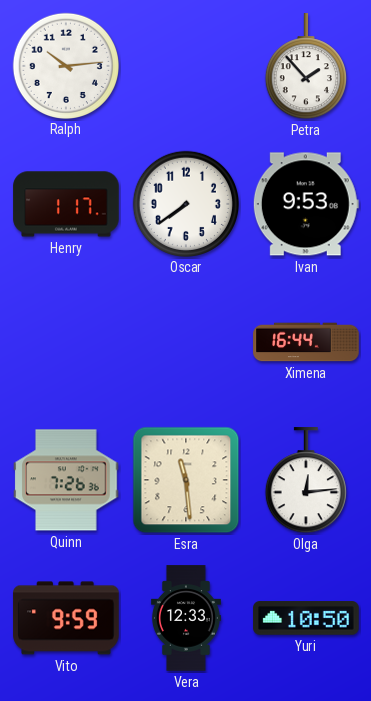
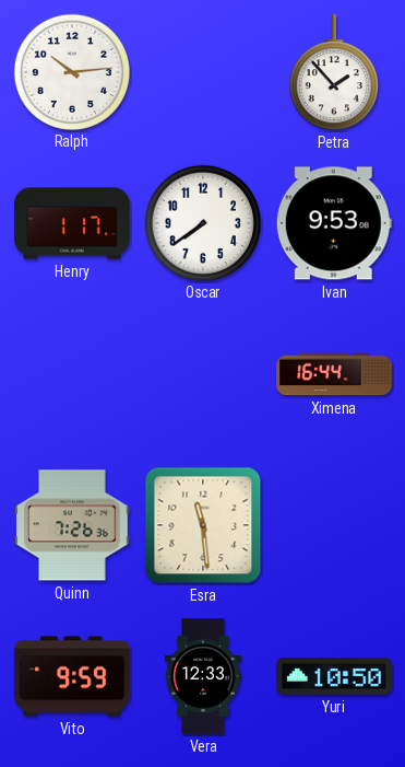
Olga: 12:14 -> none (306, 481)
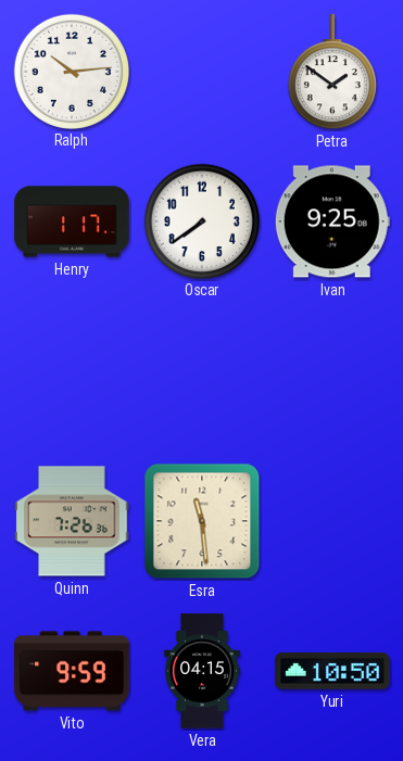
Petra: 1:53 -> 1:51 (332, 73)
Ivan: 9:53 -> 9:25 (332, 221)
Ximena: 16:44 -> none (334, 374)
Vera: 12:33 -> 04:15 (202, 671)
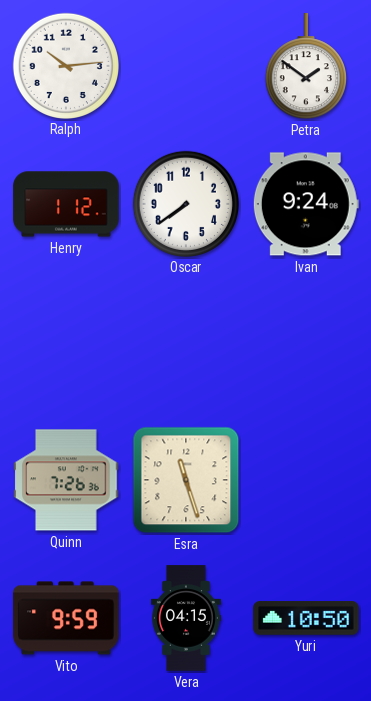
Henry: 1:17 -> 1:12 (66, 204)
Ivan: 9:25 -> 9:24 (306, 204)
Esra: 11:29 -> 11:27 (186, 480)
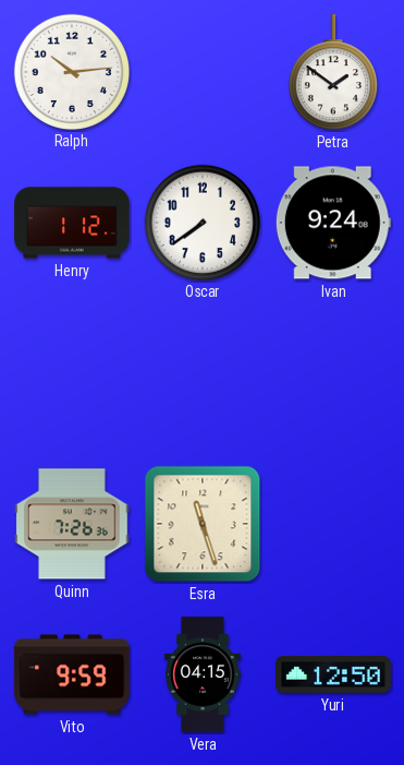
Yuri: 10:50 -> 12:50 (333, 674)
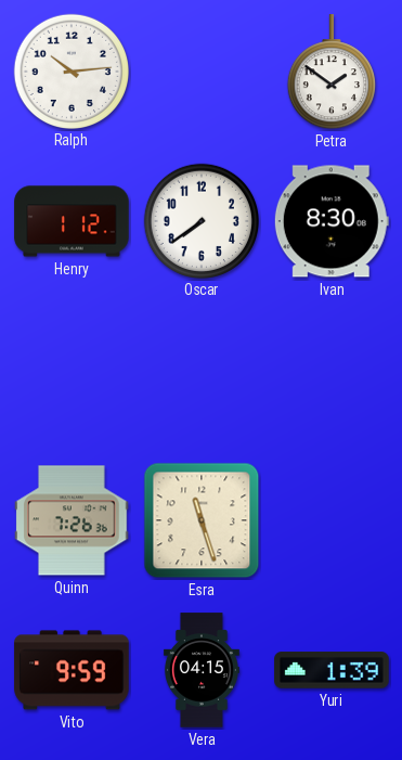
Ivan: 9:24 -> 8:30 (332, 221)
Yuri: 12:50 -> 1:39 (332, 670)
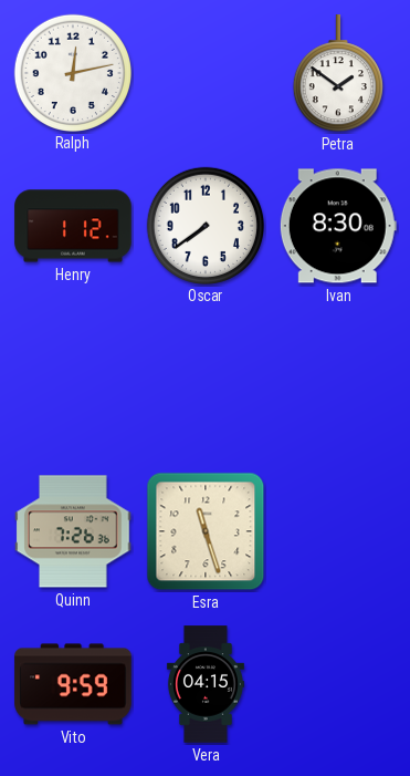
Ralph: 10:14 -> 12:13 (72, 72)
Yuri: 1:39 -> none (332, 670)
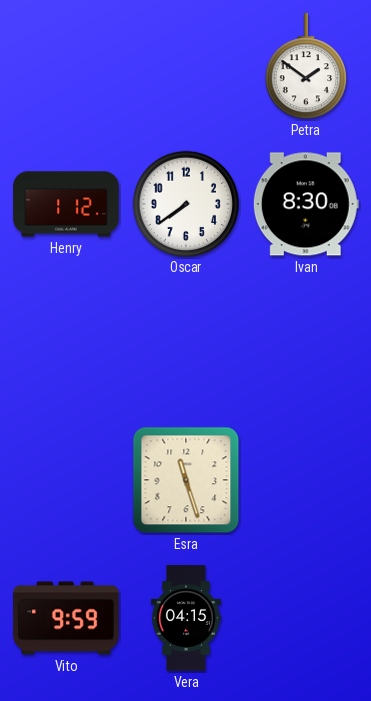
Ralph: 12:13 -> none (72, 72)
Quinn: 7:26 -> none (73, 531)
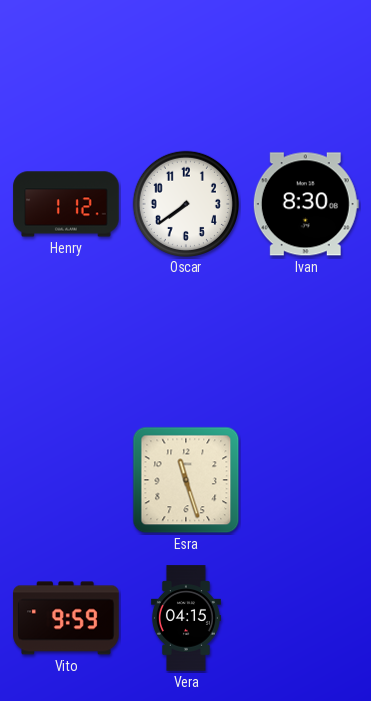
Petra: 1:51 -> none (306, 67)
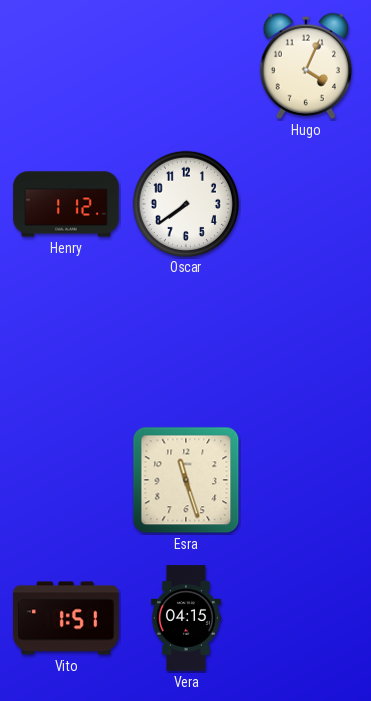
Hugo: none -> 4:04 (306, 66)
Ivan: 8:30 -> none (306, 204)
Vito: 9:59 -> 1:51 (66, 618)
